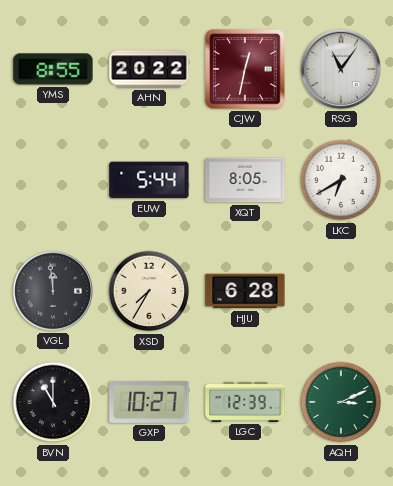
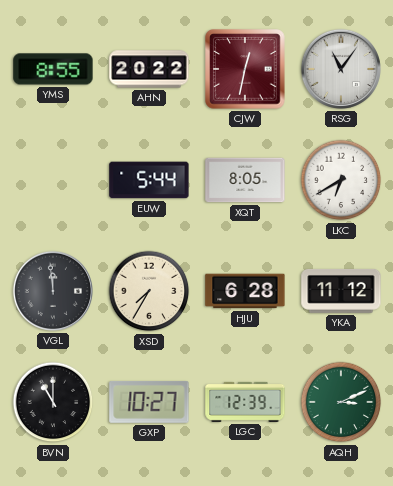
YKA: none -> 11:12 (341, 291)
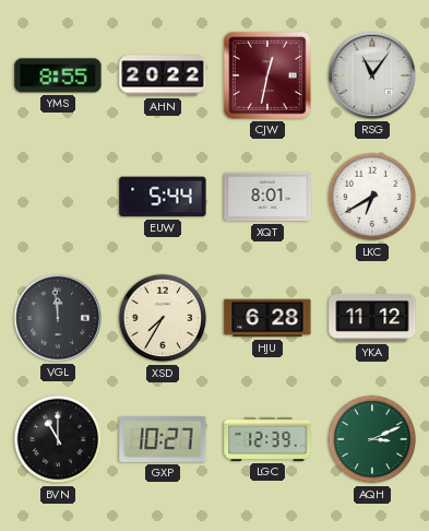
XQT: 8:05 -> 8:01 (267, 197)
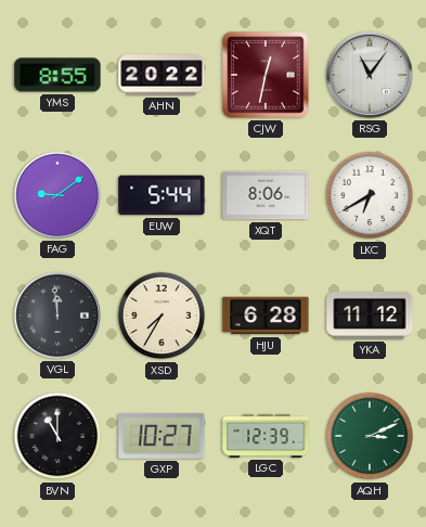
FAG: none -> 9:09 (57, 195)
XQT: 8:01 -> 8:06 (266, 195)
